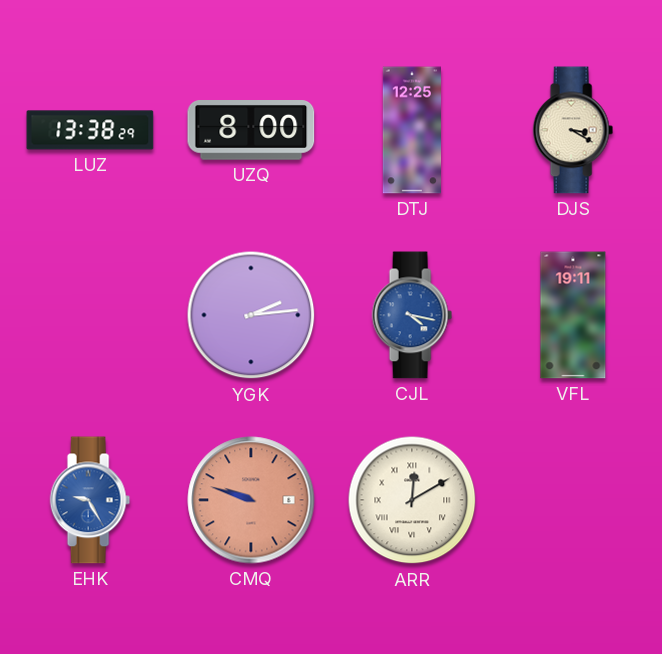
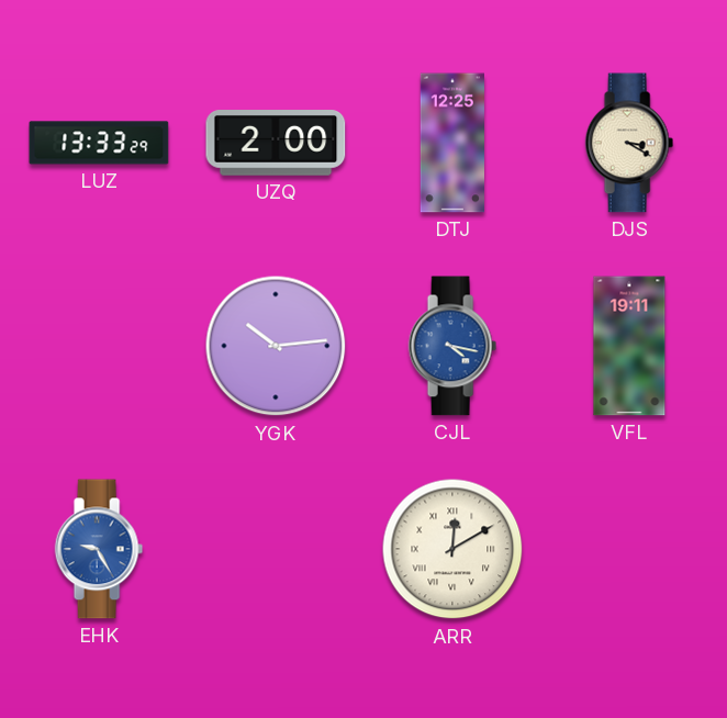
LUZ: 13:38 -> 13:33 (99, 143)
UZQ: 8:00 -> 2:00 (276, 144)
YGK: 2:14 -> 10:14 (276, 346)
CMQ: 9:48 -> none (251, 500)
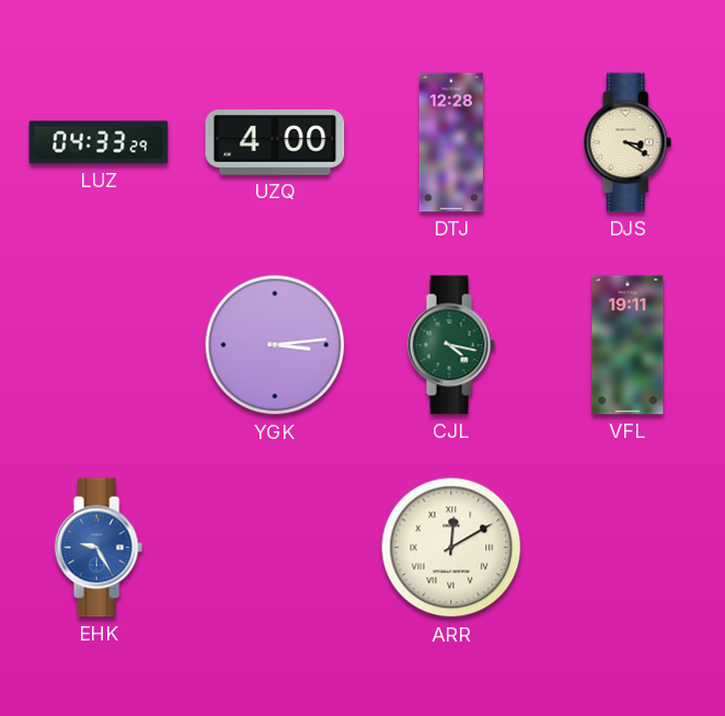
LUZ: 13:33 -> 04:33 (99, 142)
UZQ: 2:00 -> 4:00 (275, 143)
DTJ: 12:25 -> 12:28 (450, 142)
YGK: 10:14 -> 3:14 (275, 345)
CJL dial: blue -> green (451, 345)
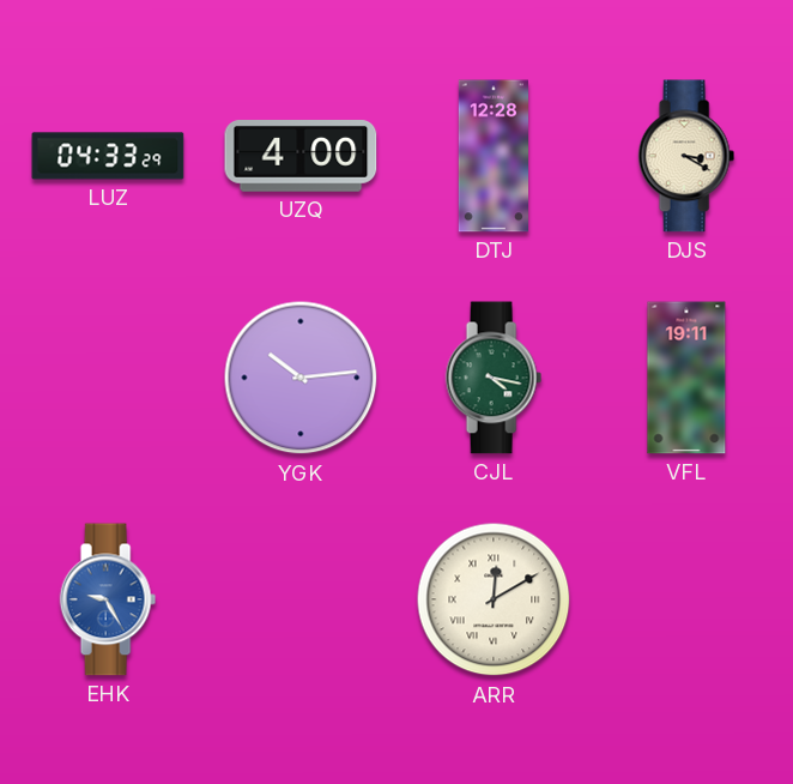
YGK: 3:14 -> 10:14 (301, 378)
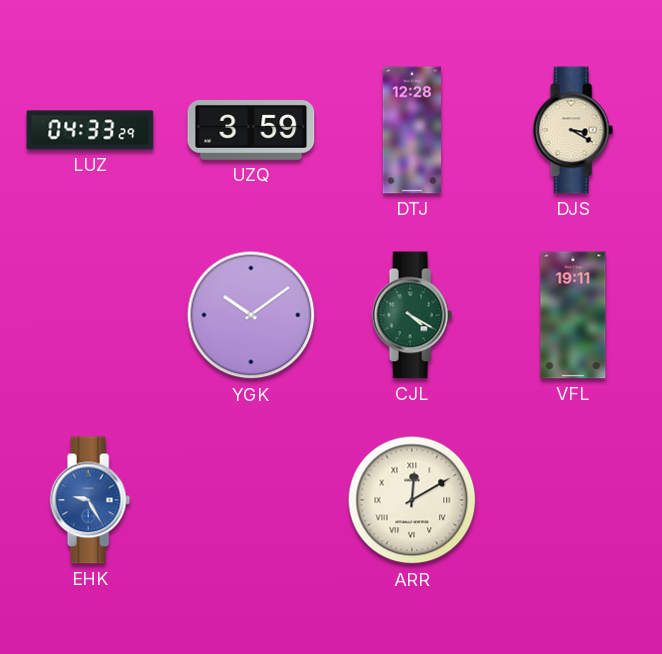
UZQ: 4:00 -> 3:59 (251, 131)
YGK: 10:14 -> 10:09 (251, 315)
CJL: 4:17 -> 4:20 (412, 315)
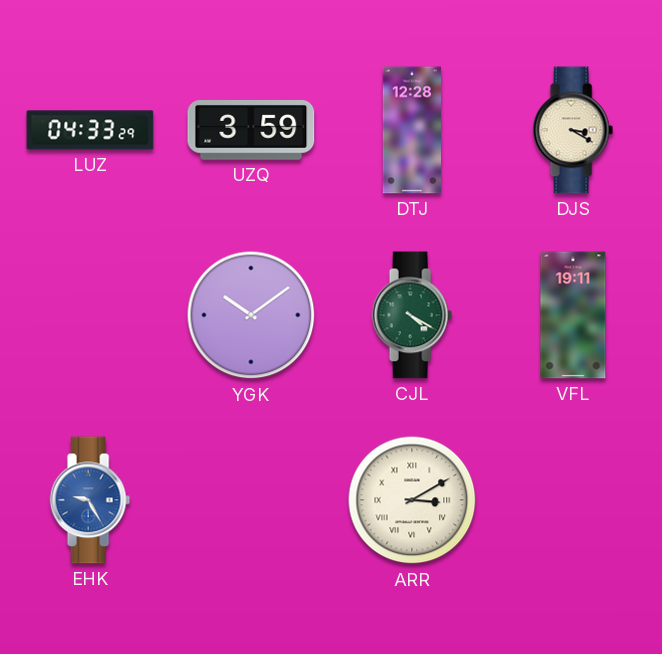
ARR: 12:10 -> 3:10 (412, 500)
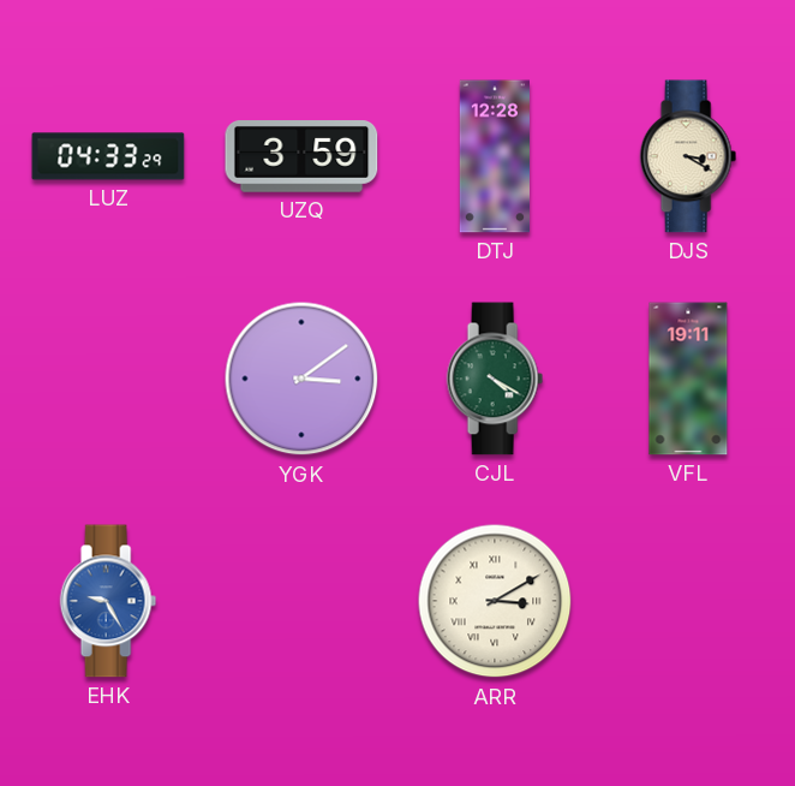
YGK: 10:09 -> 3:09 (301, 379)
